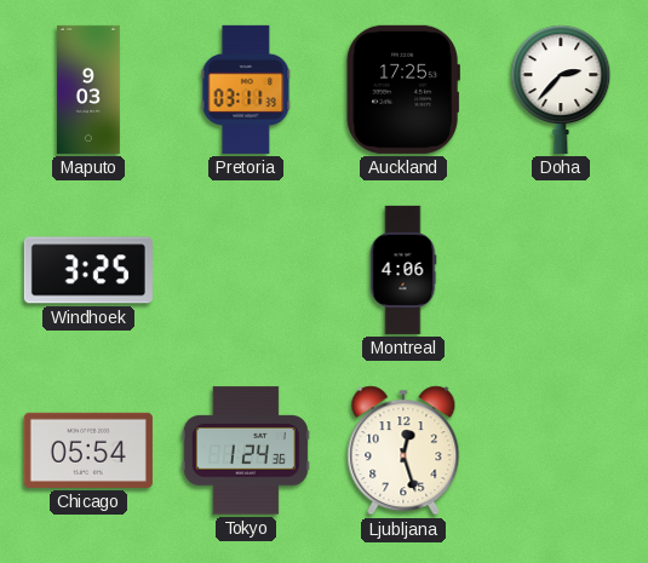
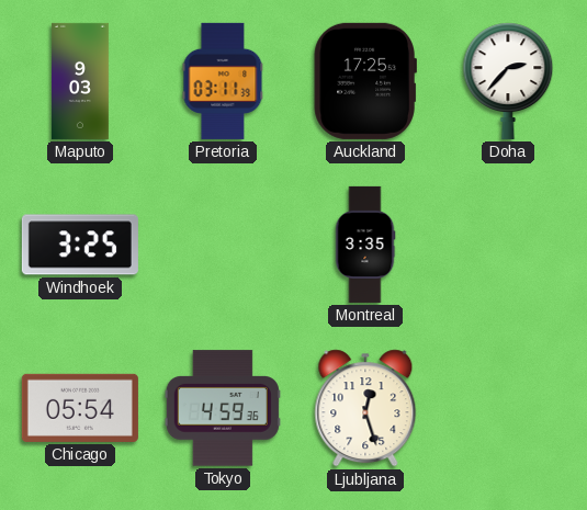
Montreal: 4:06 -> 3:35 (365, 245)
Tokyo: 1:24 -> 4:59 (223, 408)
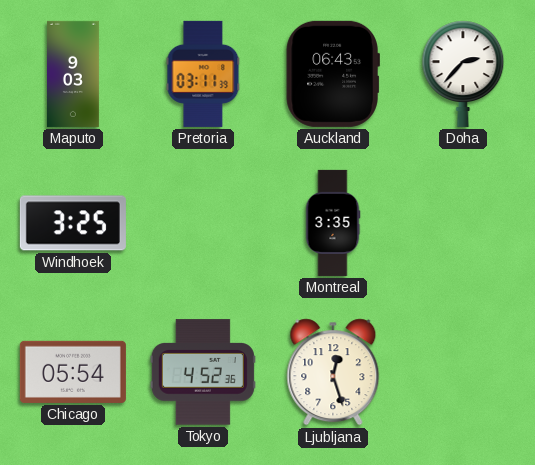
Auckland: 17:25 -> 06:43 (333, 74)
Tokyo: 4:59 -> 4:52 (203, 372)
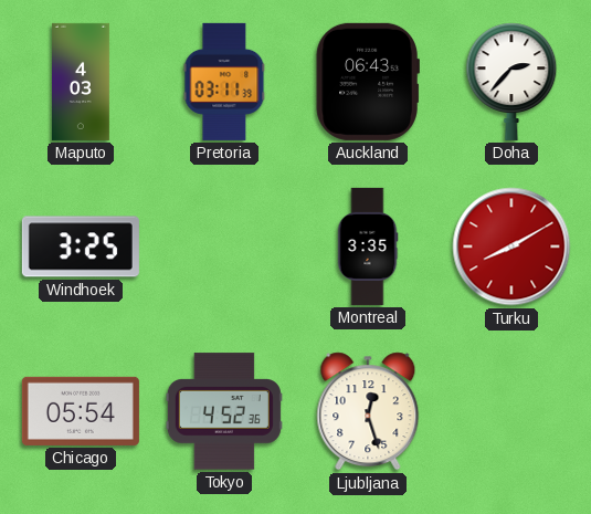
Maputo: 9:03 -> 4:03 (81, 82)
Turku: none -> 8:10 (511, 246)
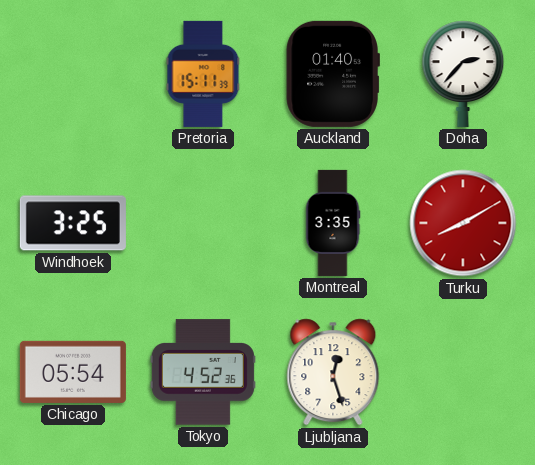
Maputo: 4:03 -> none (81, 82)
Pretoria: 03:11 -> 15:11 (203, 74)
Auckland: 06:43 -> 01:40 (333, 74)
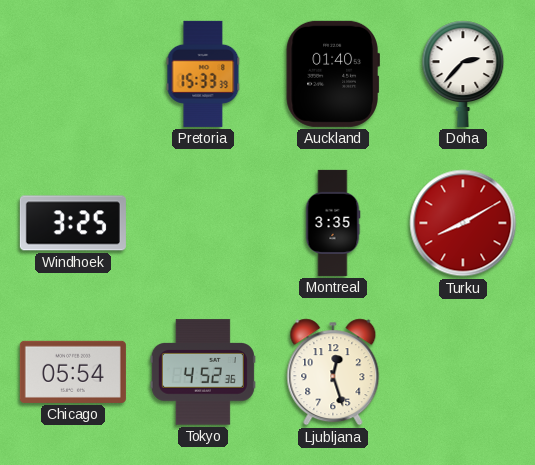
Pretoria: 15:11 -> 15:33 (203, 74)
